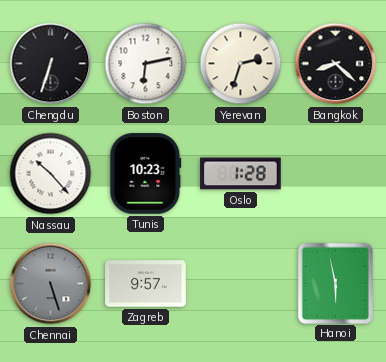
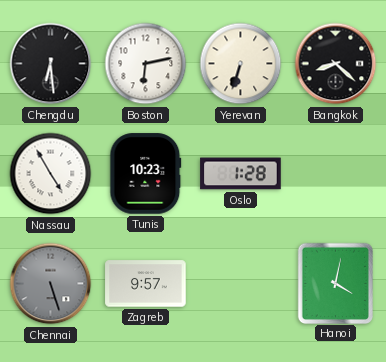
Chengdu: 6:33 -> 6:29 (51, 64)
Yerevan: 2:33 -> 6:33 (241, 64)
Nassau: 10:23 -> 4:55 (51, 174)
Hanoi: 5:58 -> 4:02 (335, 283)
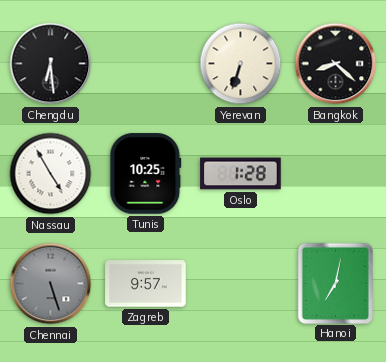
Boston: 6:13 -> none (146, 64)
Tunis: 10:23 -> 10:25 (146, 174)
Hanoi: 4:02 -> 7:02 (335, 283)
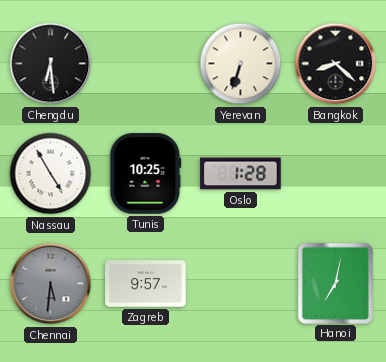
Chennai: 5:27 -> 5:31 (51, 284)
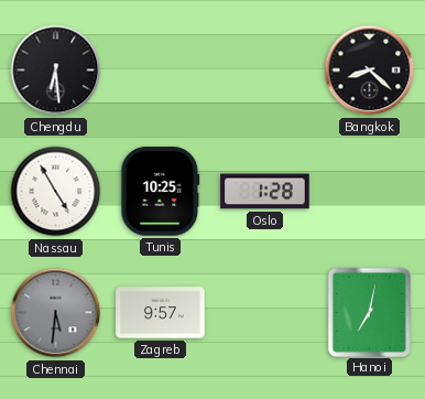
Yerevan: 6:33 -> none (241, 64)
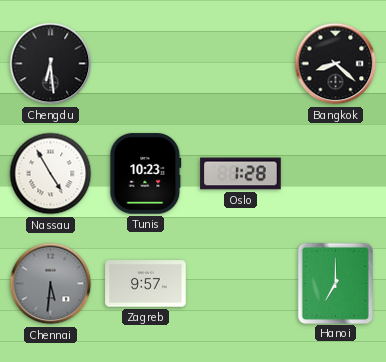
Tunis: 10:25 -> 10:23 (146, 174)
Hanoi: 7:02 -> 7:00 (335, 283)
